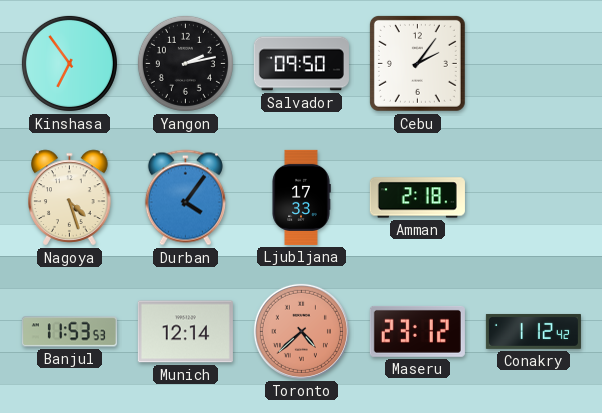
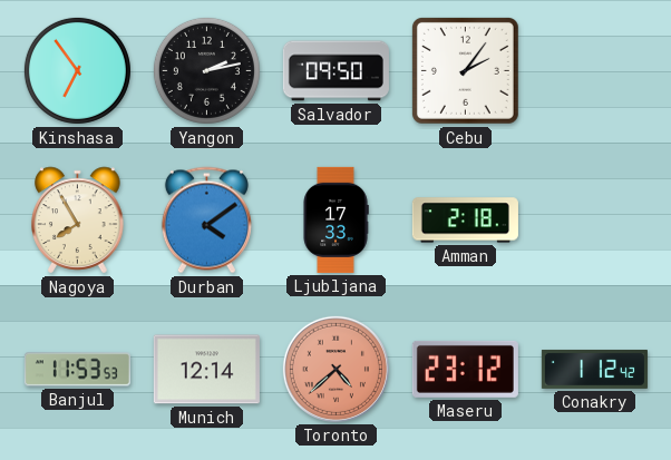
Nagoya: 4:27 -> 7:55 (78, 221)
Durban: 4:06 -> 4:09 (206, 221)
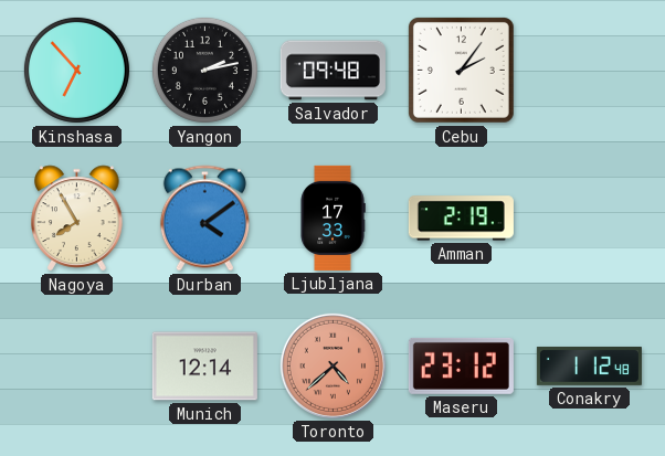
Kinshasa: 6:54 -> 6:53 (76, 70)
Salvador: 09:50 -> 09:48 (332, 71)
Amman: 2:18 -> 2:19 (461, 219)
Banjul: 11:53 -> none (77, 370)
Conakry: 1:12:42 -> 1:12:48 (589, 365)
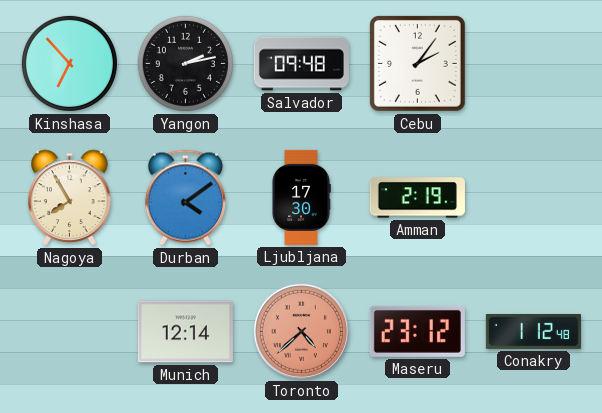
Ljubljana: 17:33 -> 17:30 (301, 197)
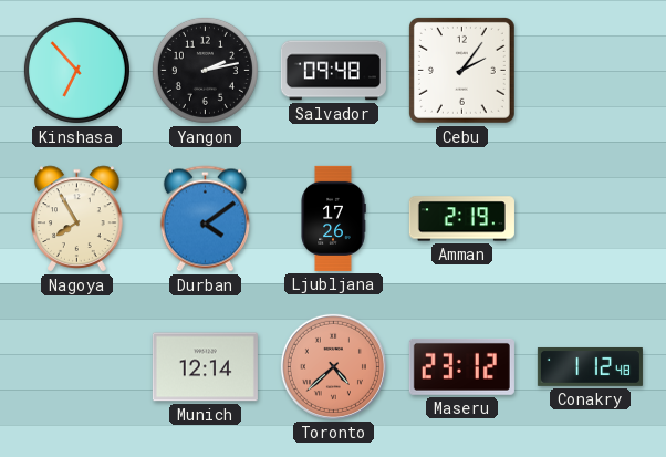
Ljubljana: 17:30 -> 17:26 (333, 218)
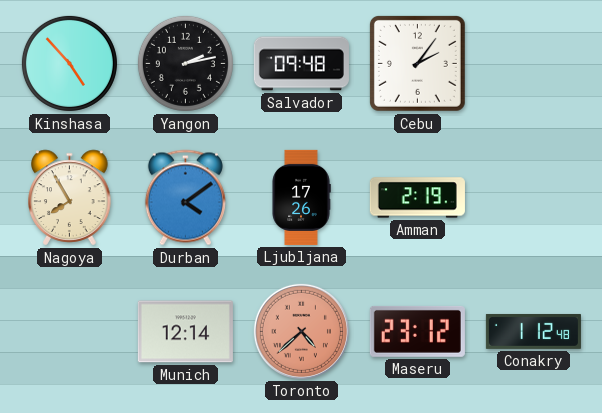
Kinshasa: 6:53 -> 4:53 (69, 63)
